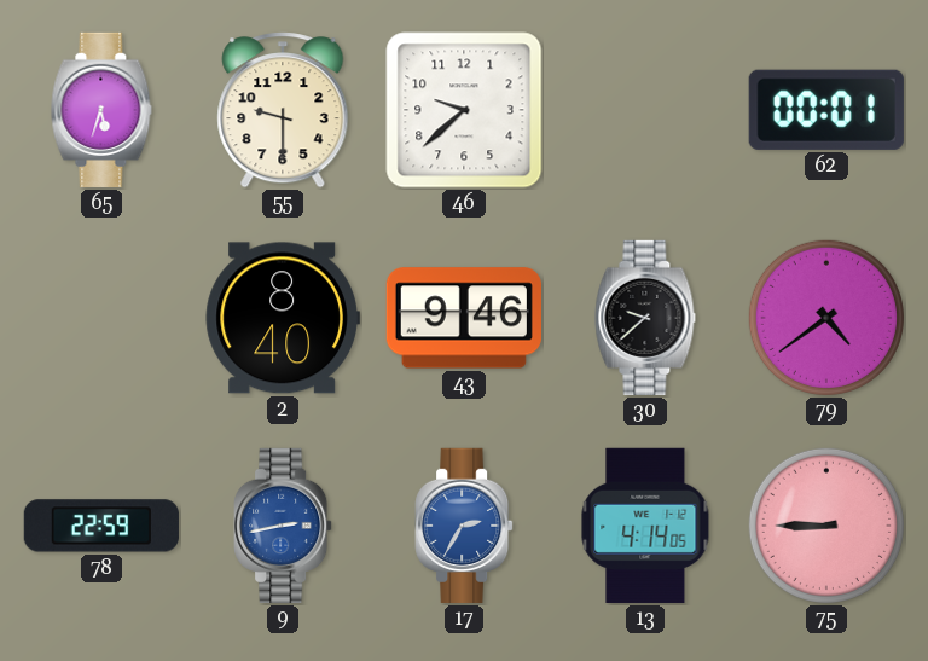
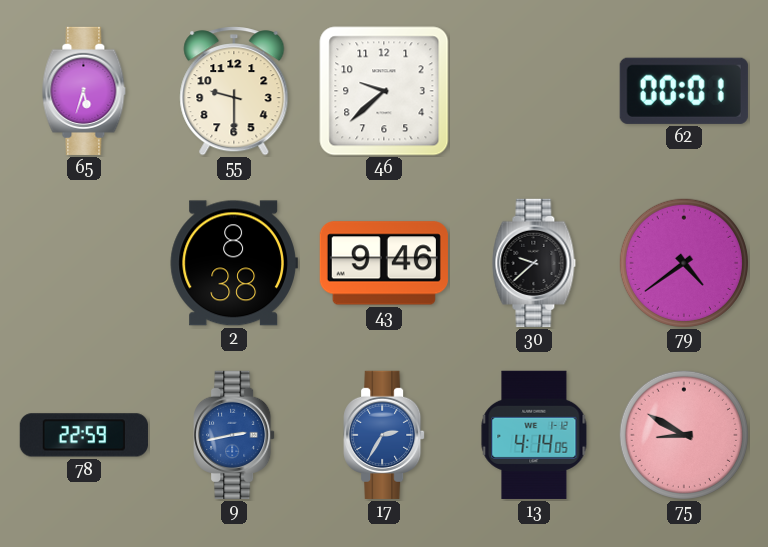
2: 8:40 -> 8:38 (234, 263)
75: 8:45 -> 8:50 (684, 435)
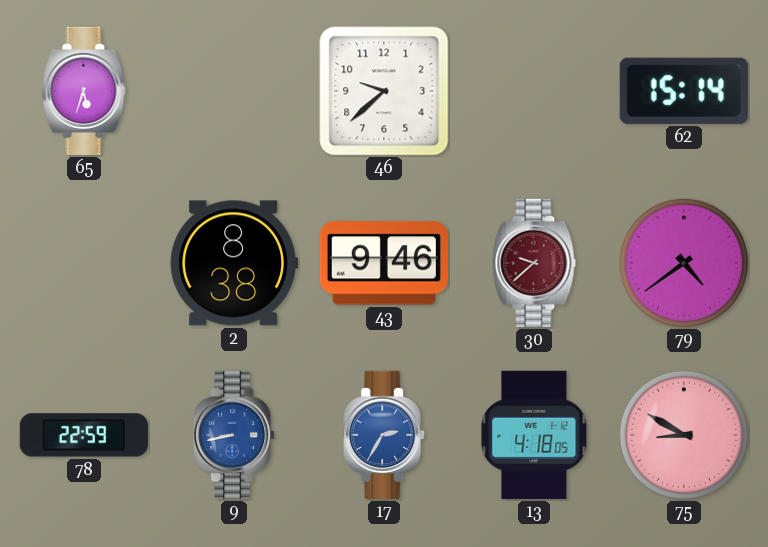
55: 9:30 -> none (234, 91)
62: 00:01 -> 15:14 (684, 91)
30 dial: black -> burgundy (534, 263)
9: 2:43 -> 8:43 (234, 435)
13: 4:14 -> 4:18 (534, 435)
